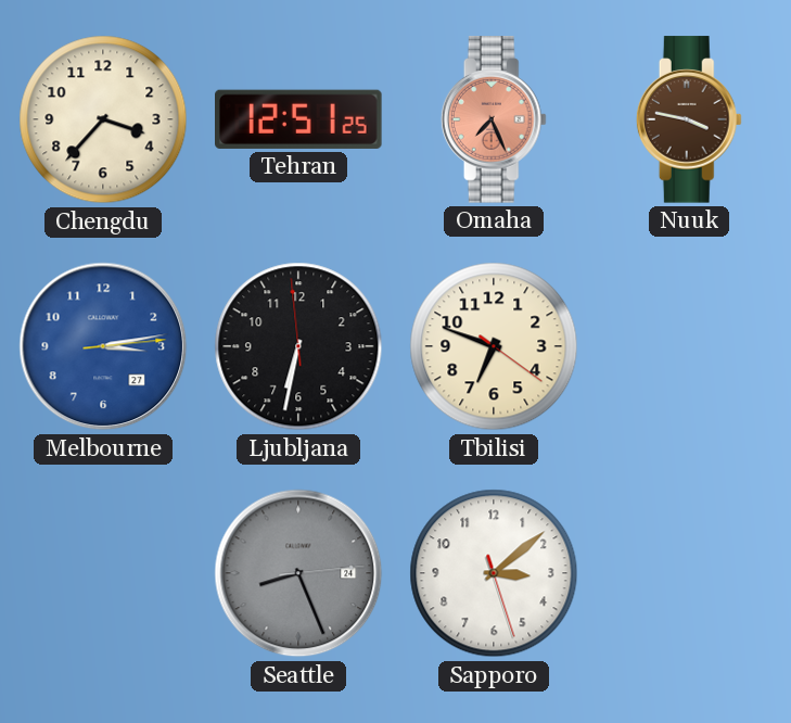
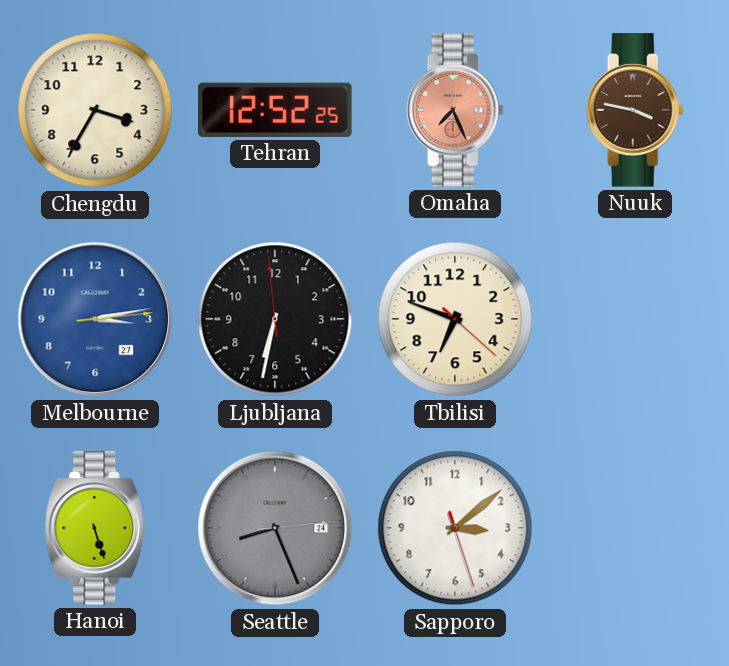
Chengdu: 3:37 -> 3:35 (95, 110)
Tehran: 12:51 -> 12:52 (276, 110)
Tbilisi: 6:48:21 -> 6:48:22 (455, 319)
Hanoi: none -> 5:27 (95, 528)
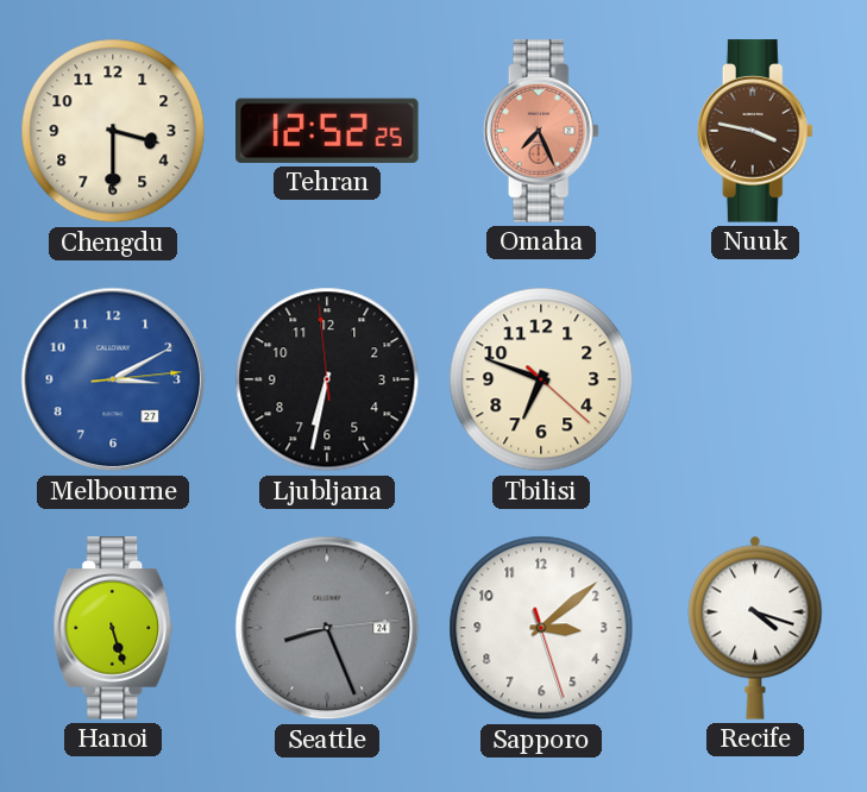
Chengdu: 3:35 -> 3:30 (113, 131)
Melbourne: 3:13 -> 3:10 (113, 379)
Recife: none -> 4:18 (755, 628)
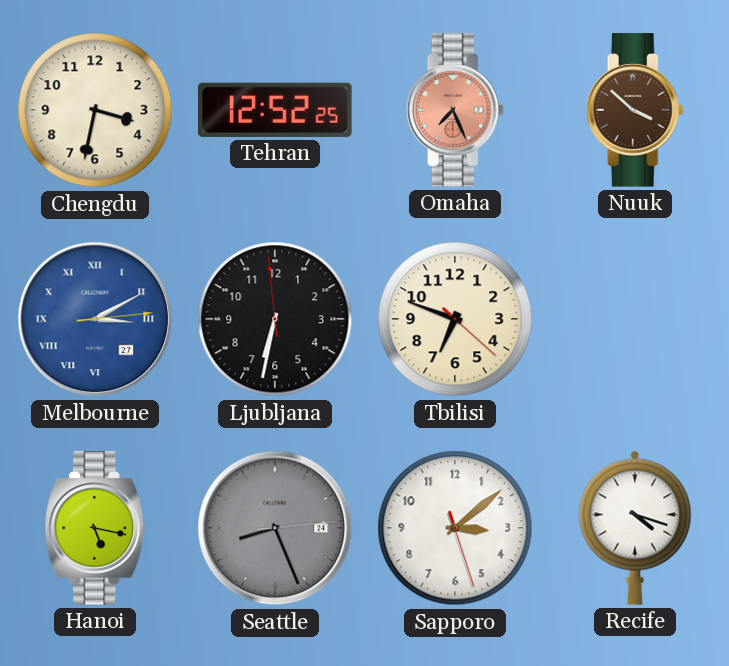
Chengdu: 3:30 -> 3:32 (95, 110)
Nuuk: 3:47 -> 3:52 (635, 110)
Melbourne numerals: Arabic -> Roman (95, 319)
Hanoi: 5:27 -> 5:17 (95, 528)
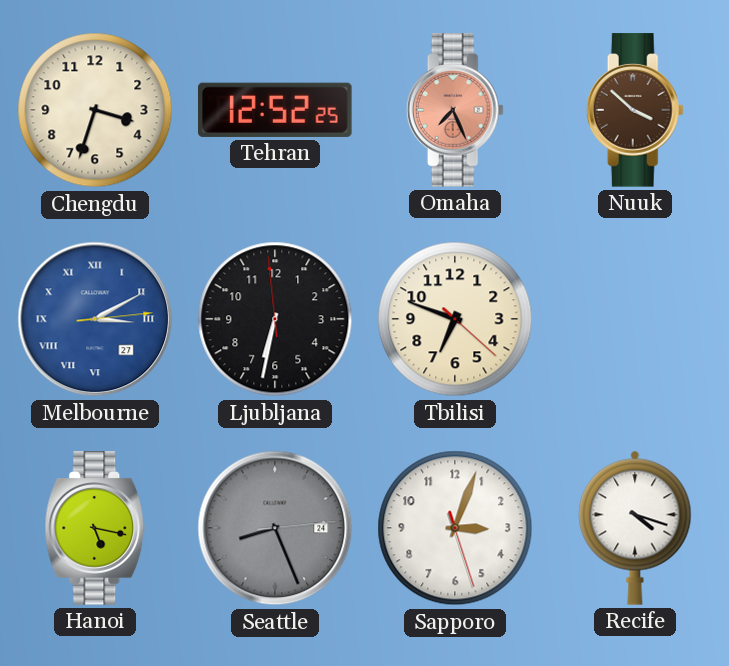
Chengdu: 3:32 -> 3:33 (95, 110)
Sapporo: 3:08 -> 3:03 (455, 528)
